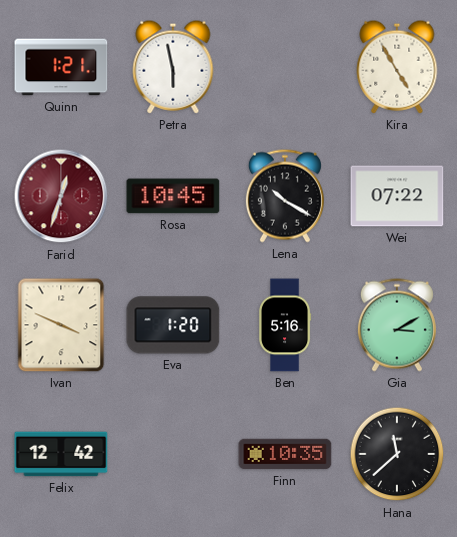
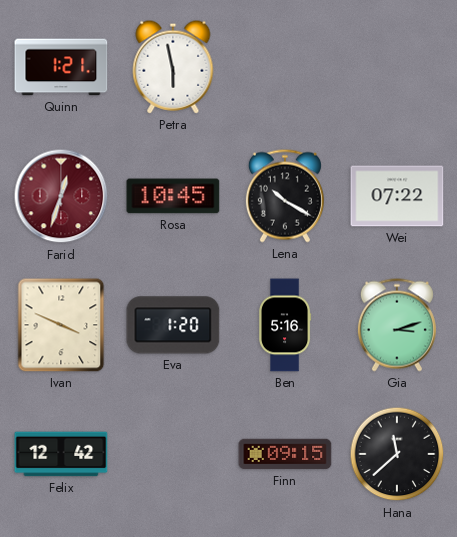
Kira: 4:55 -> none (397, 67)
Gia: 3:10 -> 3:12 (397, 325)
Finn: 10:35 -> 09:15 (285, 454)
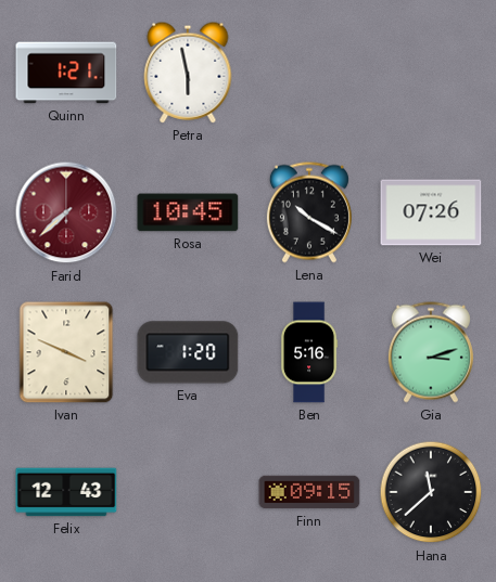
Farid: 12:33 -> 7:38 (66, 212)
Wei: 07:22 -> 07:26 (431, 212)
Felix: 12:42 -> 12:43 (66, 492)
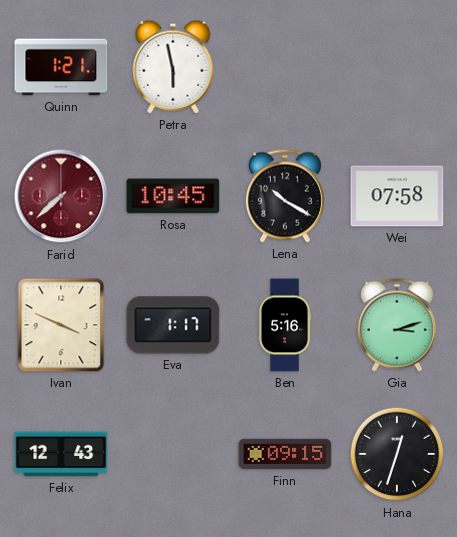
Wei: 07:26 -> 07:58 (397, 196)
Eva: 1:20 -> 1:17 (173, 325)
Hana: 11:38 -> 12:33 (397, 454)
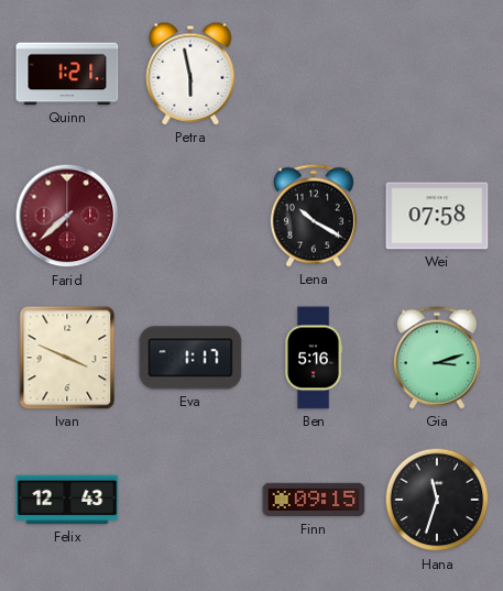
Rosa: 10:45 -> none (173, 196)
Hana: 12:33 -> 11:33 (437, 500)
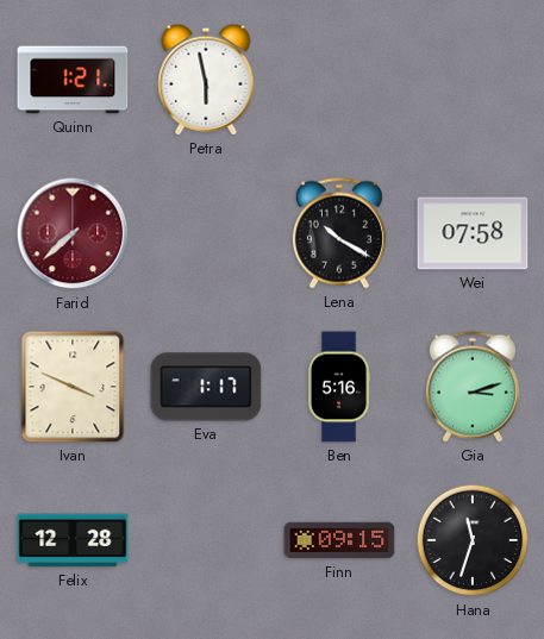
Felix: 12:43 -> 12:28 (73, 540)
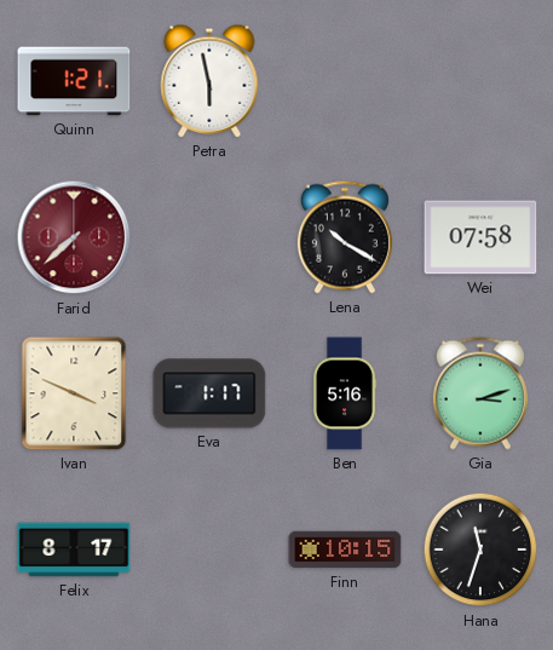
Felix: 12:28 -> 8:17 (74, 550)
Finn: 09:15 -> 10:15 (345, 550)
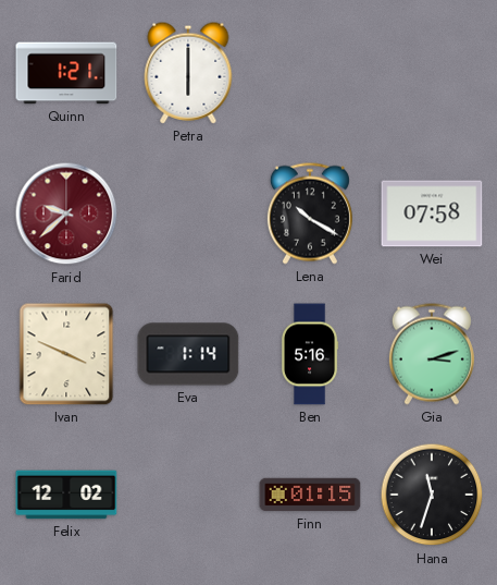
Petra: 5:58 -> 6:00 (188, 73)
Farid: 7:38 -> 9:38 (66, 214)
Eva: 1:17 -> 1:14 (188, 354)
Felix: 8:17 -> 12:02 (66, 495)
Finn: 10:15 -> 01:15 (310, 495)
